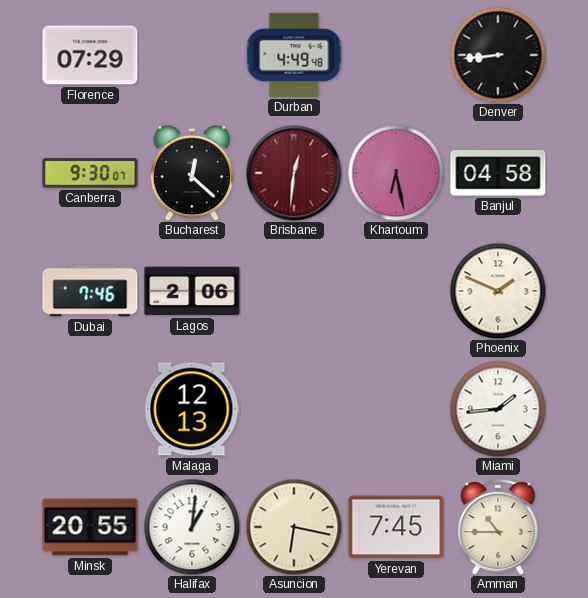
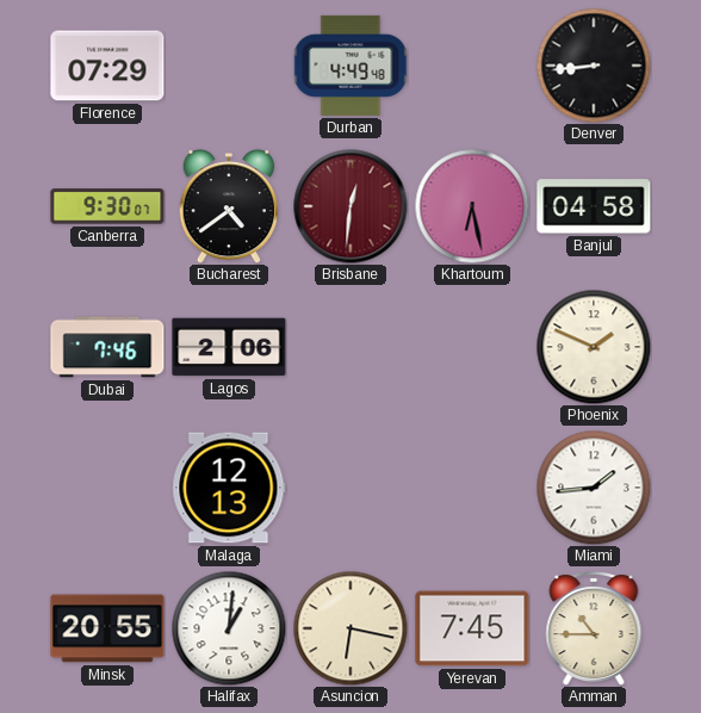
Bucharest: 12:22 -> 4:39 (229, 206)
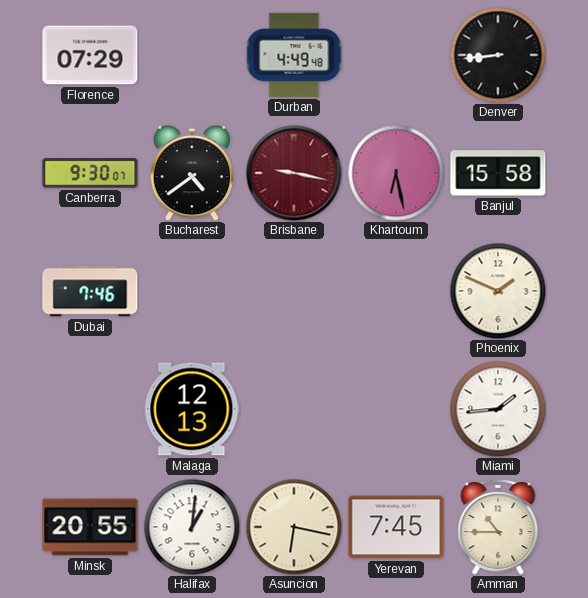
Brisbane: 12:31 -> 9:17 (294, 173)
Banjul: 04:58 -> 15:58 (498, 173)
Lagos: 2:06 -> none (229, 347)
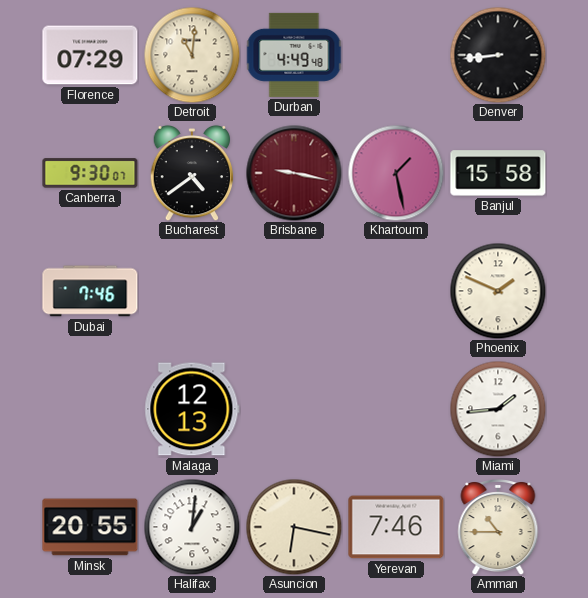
Detroit: none -> 11:01 (192, 55)
Khartoum: 6:28 -> 1:28 (396, 173)
Yerevan: 7:45 -> 7:46 (396, 527)
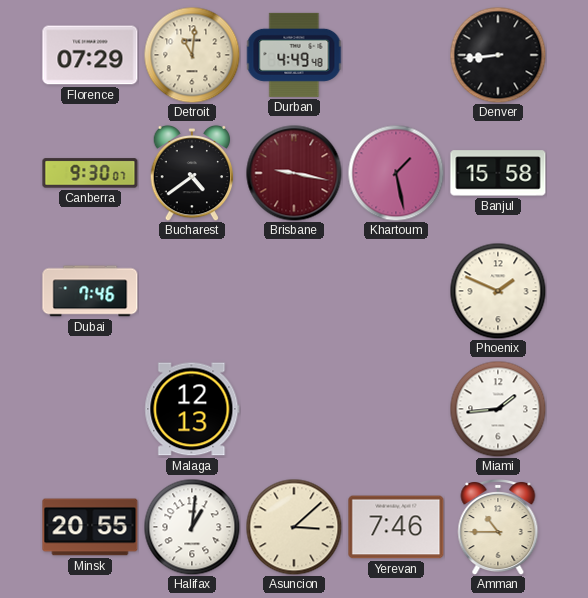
Asuncion: 6:17 -> 3:08 (294, 527)
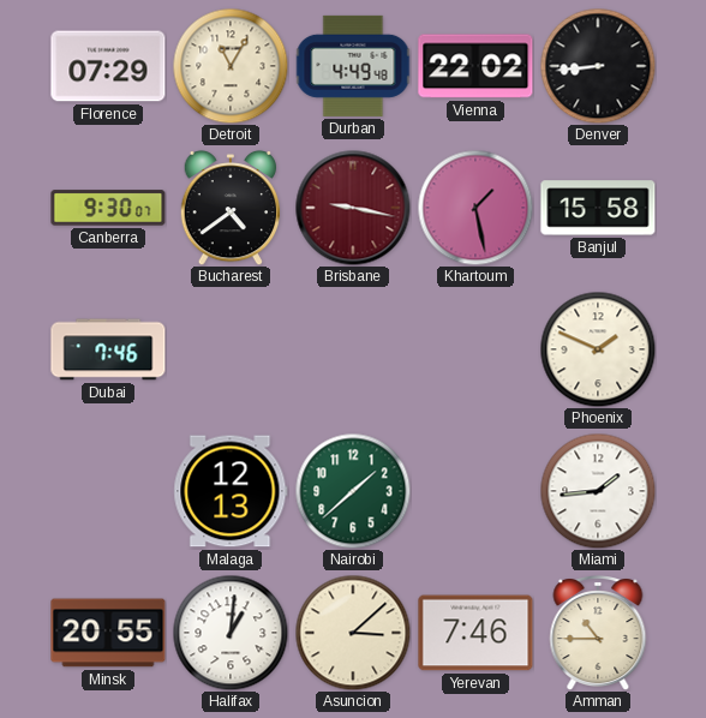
Detroit: 11:01 -> 11:05 (231, 66)
Vienna: none -> 22:02 (475, 66)
Nairobi: none -> 1:38 (353, 491)
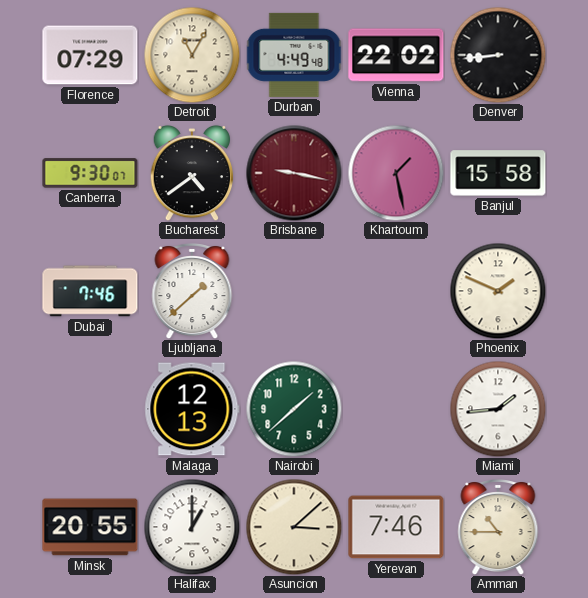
Ljubljana: none -> 1:38 (192, 292)
Halifax: 1:01 -> 1:00 (192, 527)
